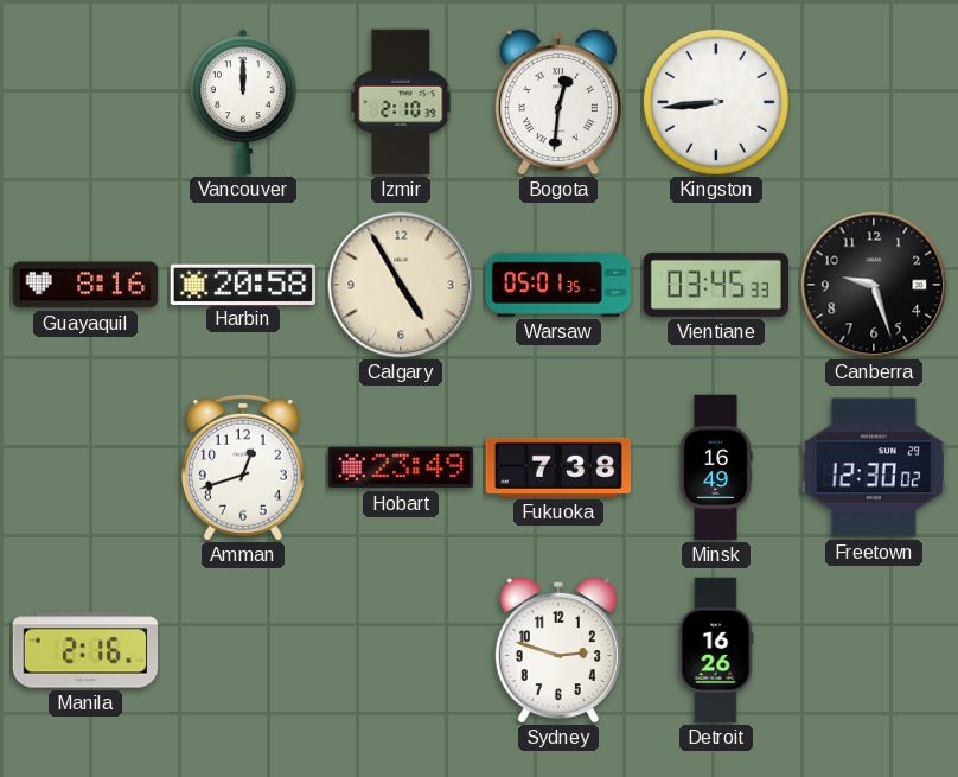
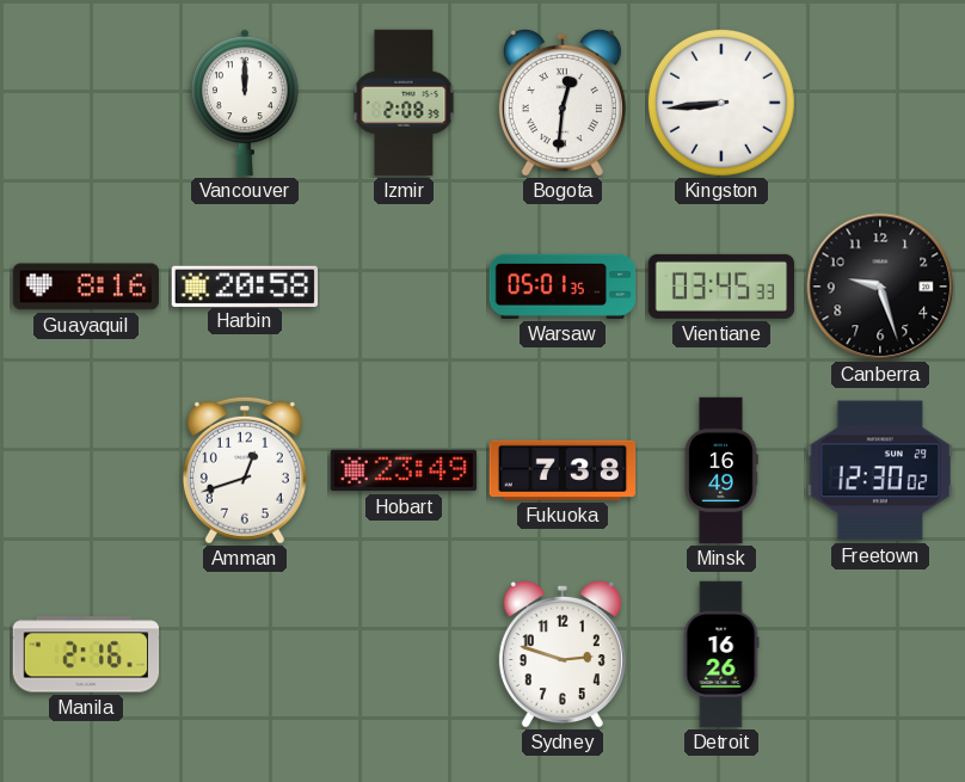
Izmir: 2:10 -> 2:08 (404, 103)
Calgary: 4:55 -> none (401, 285)
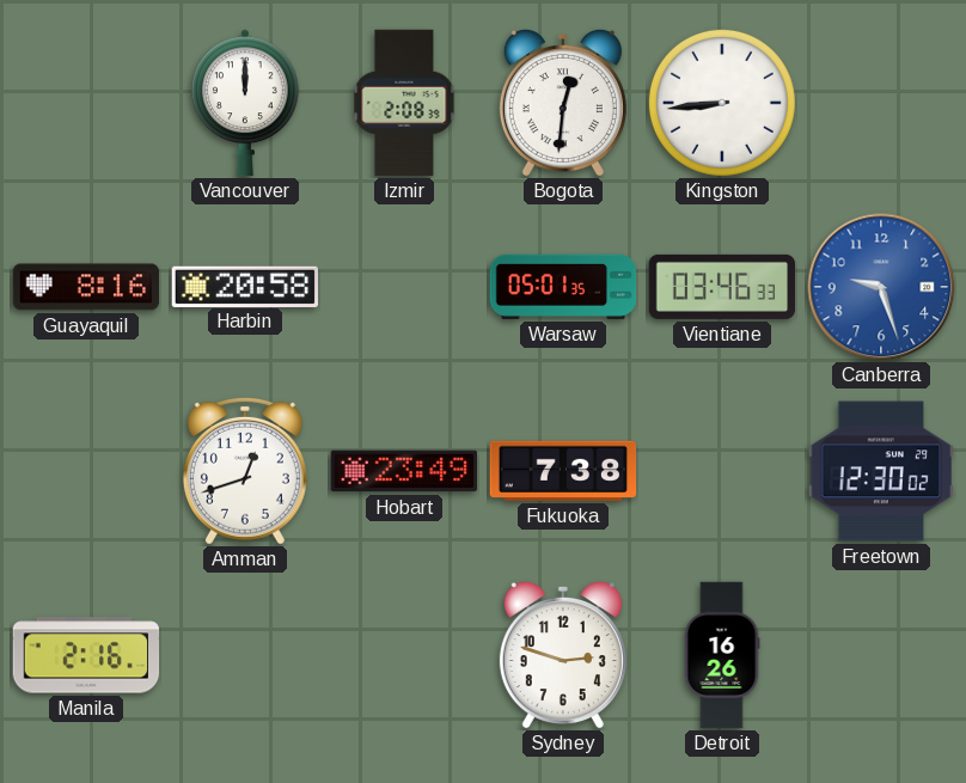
Vientiane: 03:45 -> 03:46 (722, 287)
Canberra dial: black -> blue (881, 287)
Minsk: 16:49 -> none (721, 470)
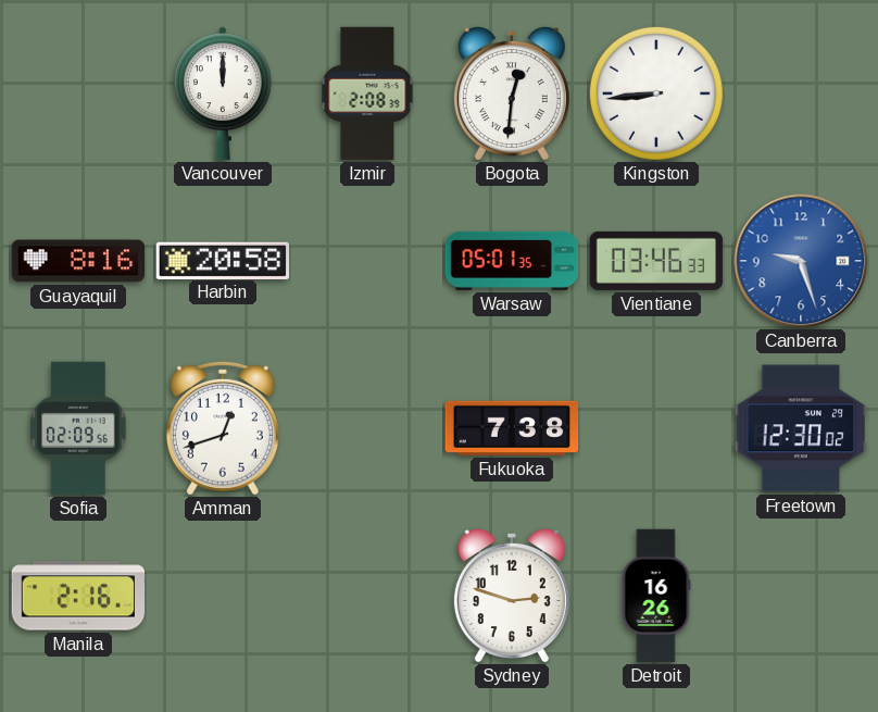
Sofia: none -> 02:09 (78, 428)
Hobart: 23:49 -> none (404, 471)
